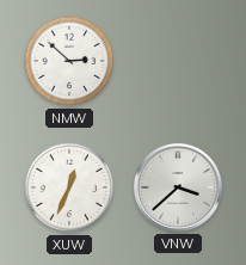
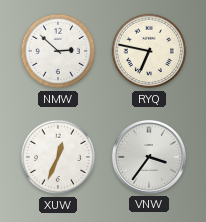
RYQ: none -> 6:47 (149, 51)
VNW: 3:38 -> 3:36 (149, 157)
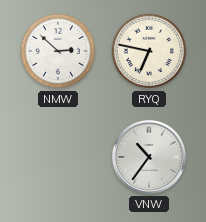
XUW: 12:34 -> none (58, 157)
VNW: 3:36 -> 10:36 (149, 157)
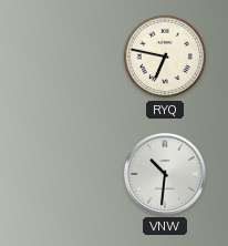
NMW: 2:52 -> none (58, 51)
VNW: 10:36 -> 10:31 (165, 174)
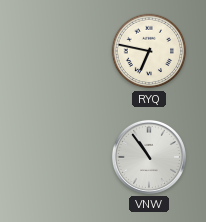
VNW: 10:31 -> 10:54 (149, 157)
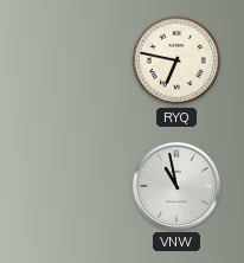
VNW: 10:54 -> 10:58 (176, 186)
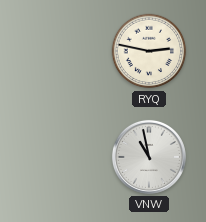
RYQ: 6:47 -> 2:47 (149, 51)
